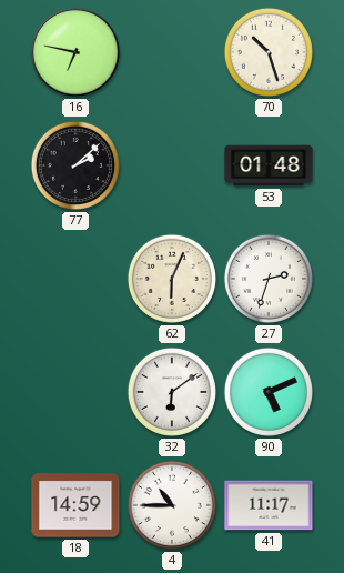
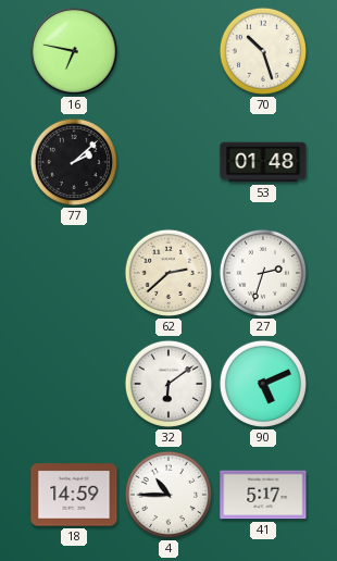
62: 6:04 -> 2:38 (168, 273)
41: 11:17 -> 5:17 (263, 495)
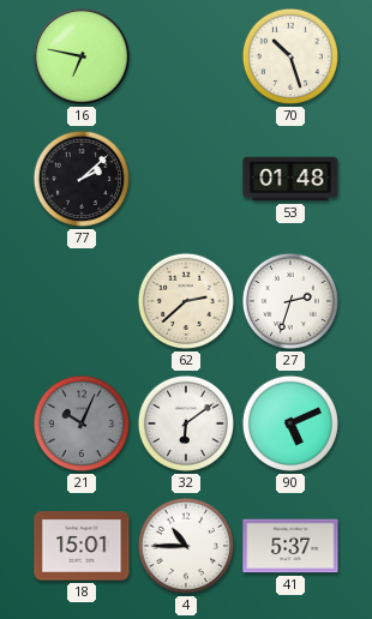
21: none -> 10:04 (82, 423)
18: 14:59 -> 15:01 (82, 546)
41: 5:17 -> 5:37 (290, 546)
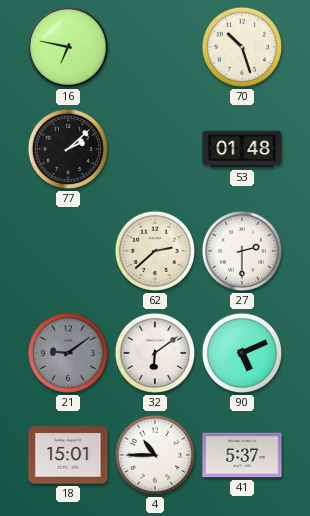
27: 2:33 -> 2:30 (242, 251)
21: 10:04 -> 9:09 (68, 353)
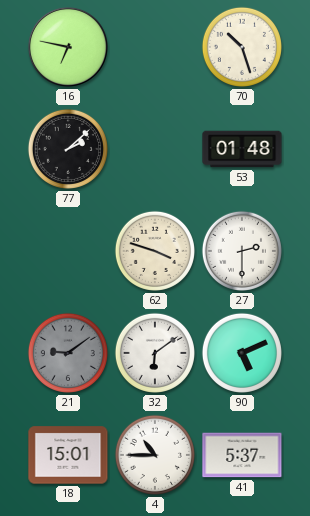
62: 2:38 -> 3:48 (155, 251)
